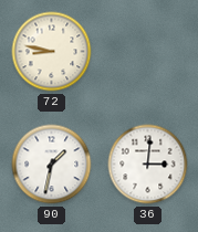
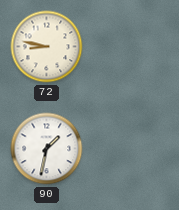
36: 3:01 -> none (148, 165)
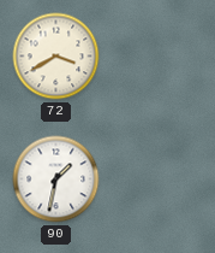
72: 8:47 -> 3:40 (56, 57)
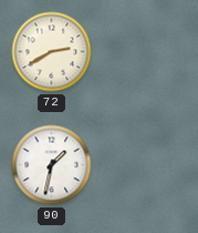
72: 3:40 -> 2:40 (52, 52)
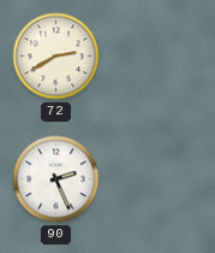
90: 1:32 -> 2:26 (56, 180)
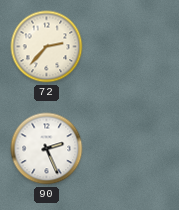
72: 2:40 -> 2:37 (47, 47)
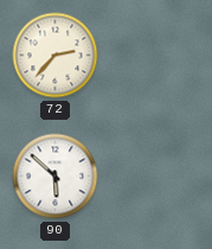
90: 2:26 -> 5:52 (56, 177)
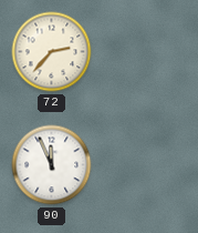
90: 5:52 -> 11:56 (52, 165)
